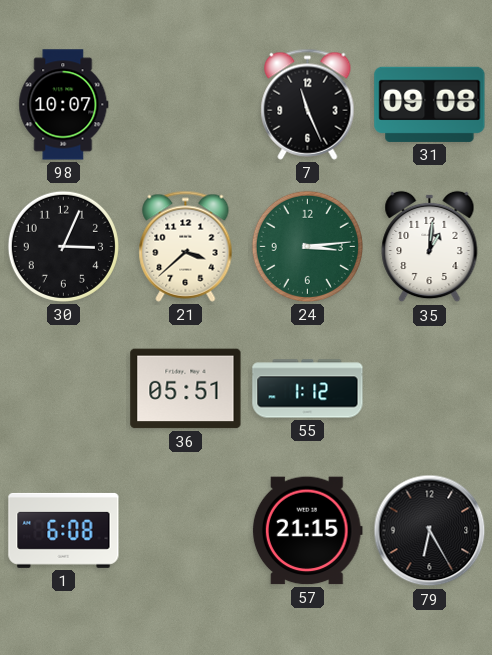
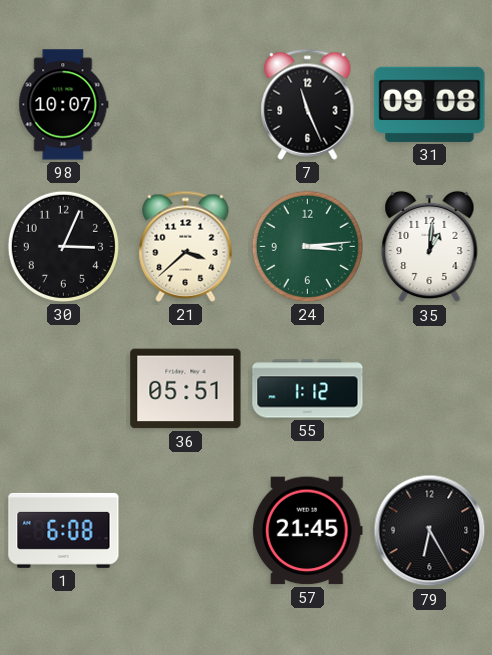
57: 21:15 -> 21:45 (307, 531)
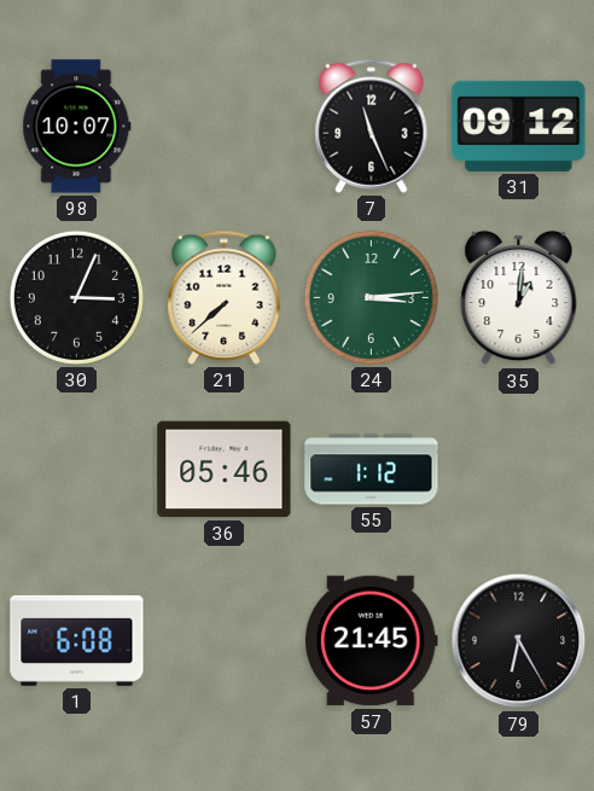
31: 09:08 -> 09:12 (519, 126)
21: 3:38 -> 7:38 (225, 297)
36: 05:51 -> 05:46 (225, 470)
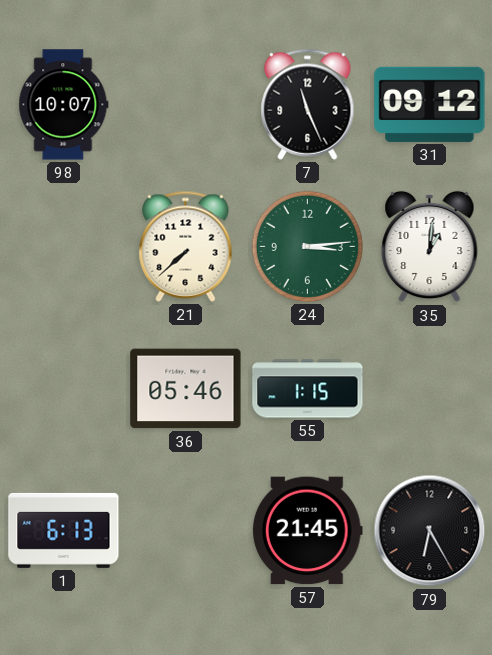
30: 3:04 -> none (76, 297)
55: 1:12 -> 1:15 (308, 389)
1: 6:08 -> 6:13 (64, 530)
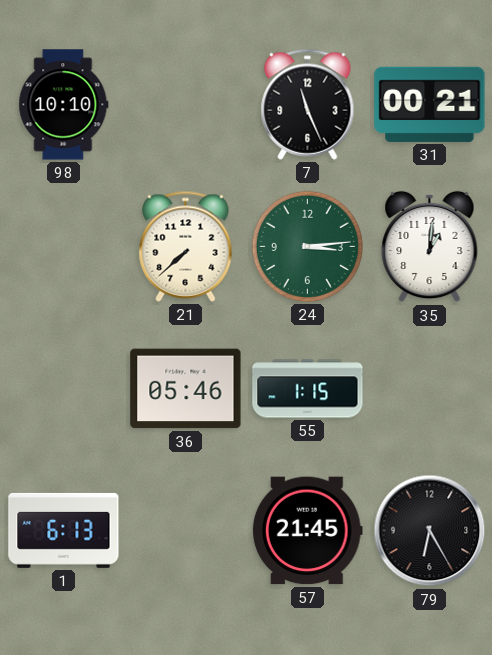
98: 10:07 -> 10:10 (64, 105)
31: 09:12 -> 00:21 (430, 104)
